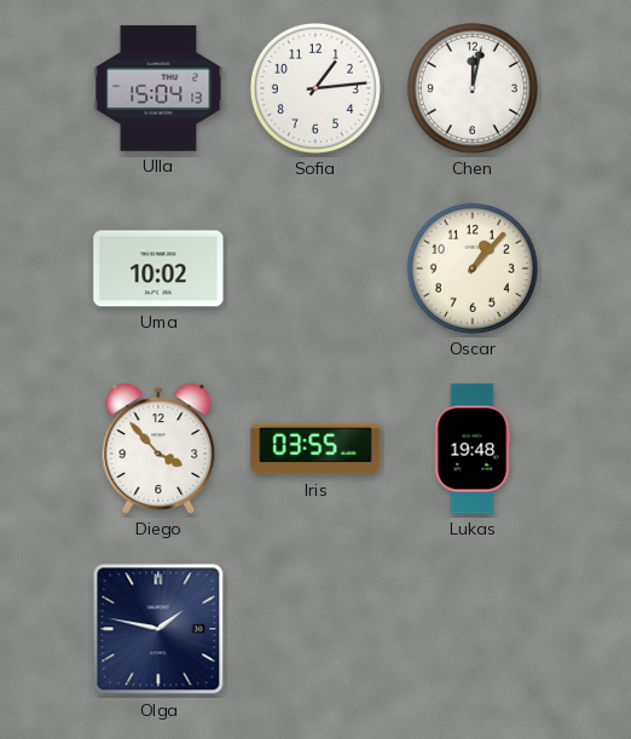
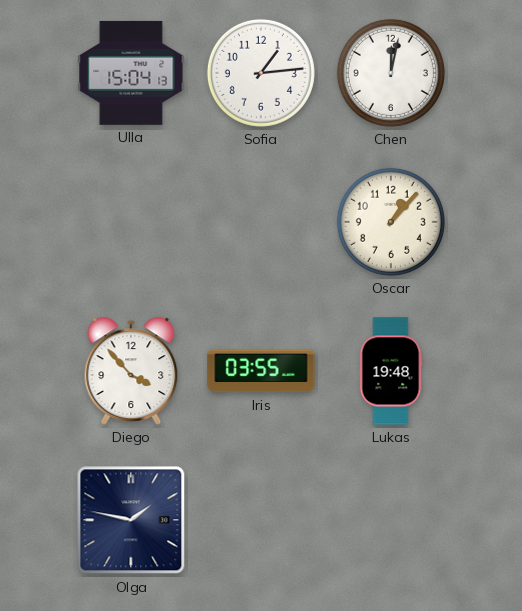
Uma: 10:02 -> none (158, 269)
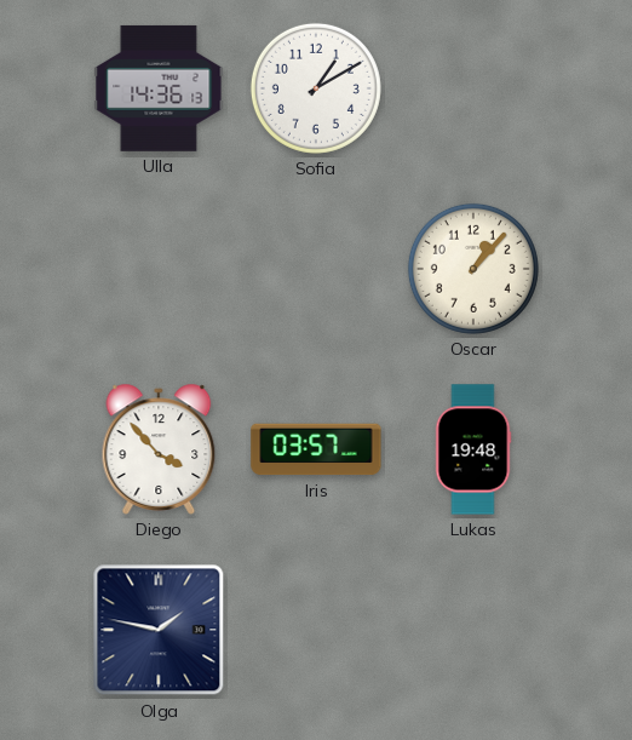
Ulla: 15:04 -> 14:36 (159, 88)
Sofia: 1:14 -> 1:10 (316, 88)
Chen: 12:02 -> none (391, 73)
Iris: 03:55 -> 03:57 (316, 449)
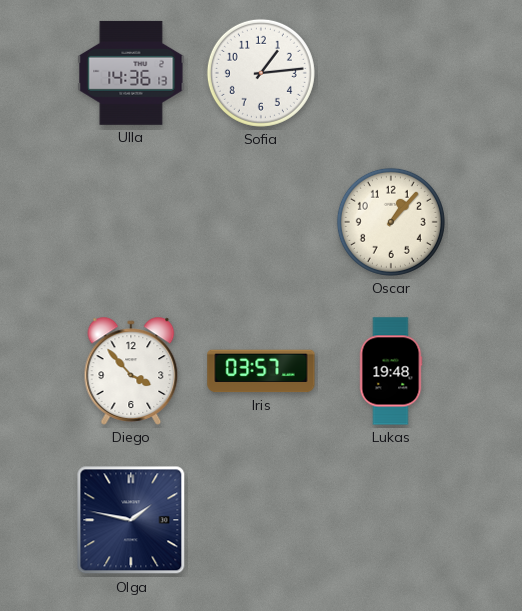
Sofia: 1:10 -> 1:14 (261, 73)
